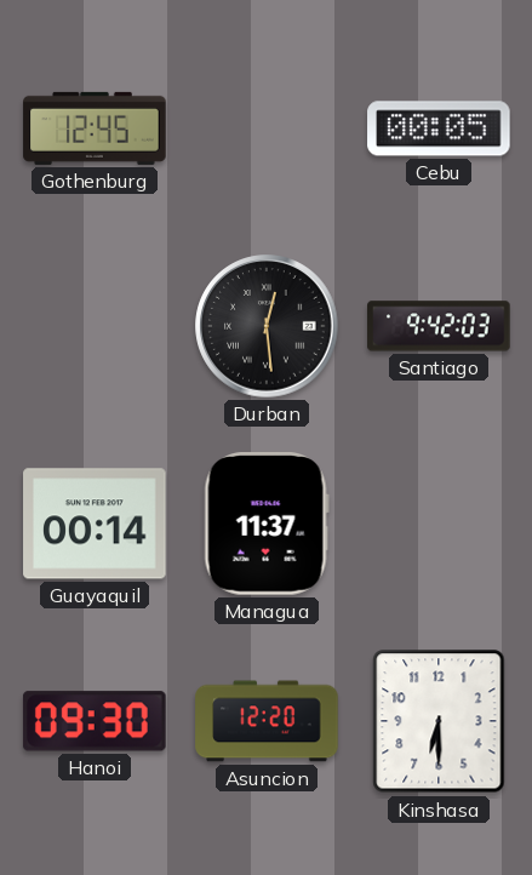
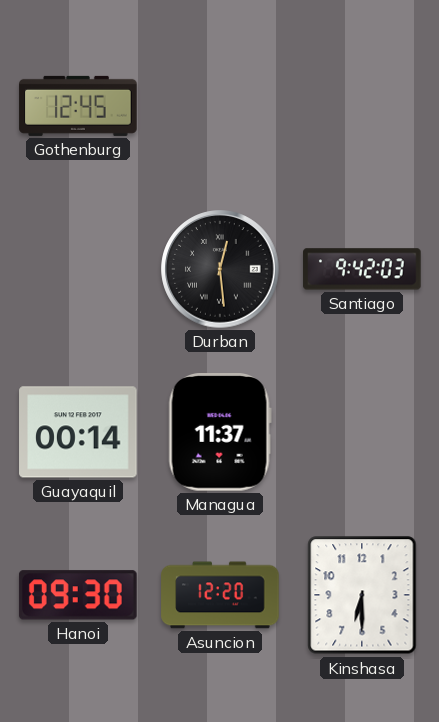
Cebu: 00:05 -> none (439, 128)
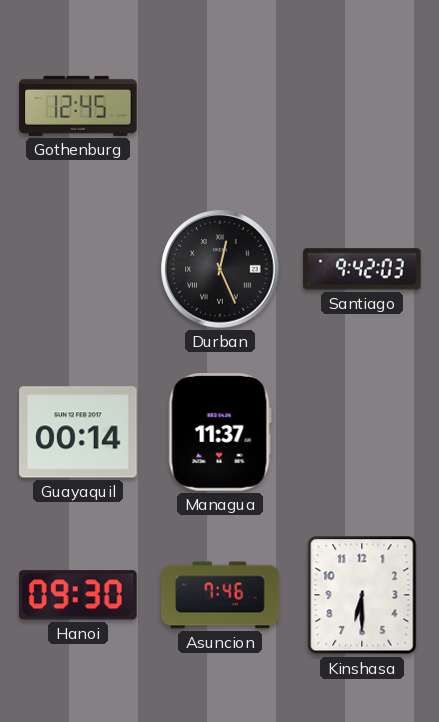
Durban: 12:29 -> 12:26 (220, 269)
Asuncion: 12:20 -> 7:46 (220, 595)
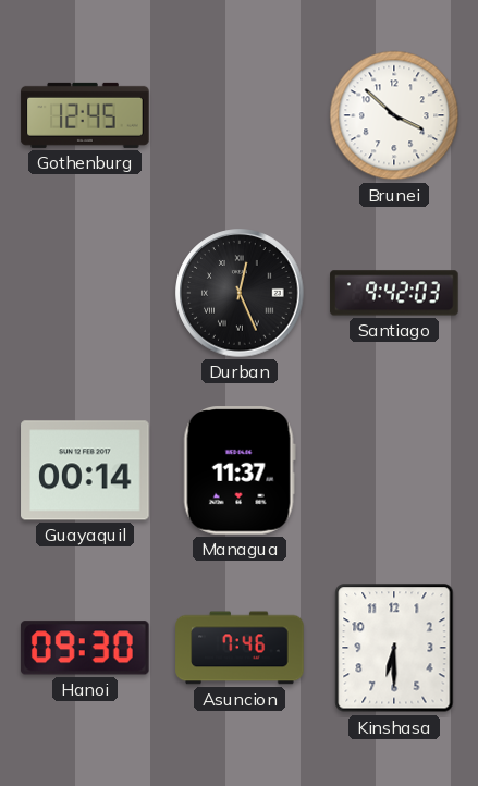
Brunei: none -> 3:52 (394, 115)
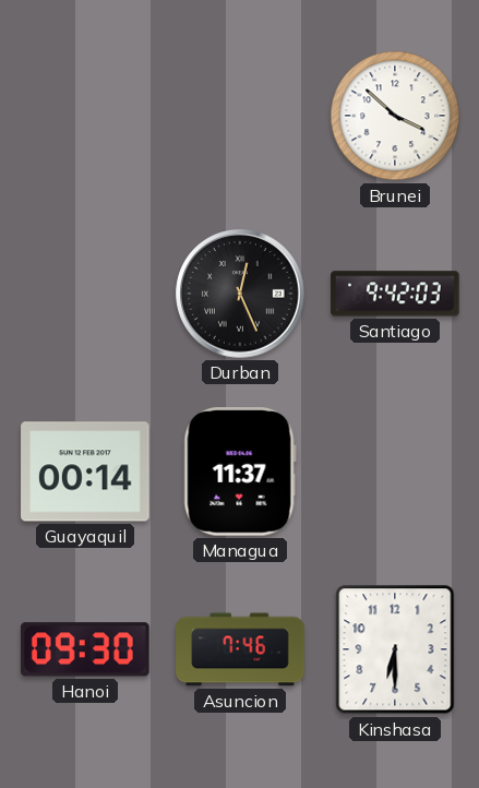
Gothenburg: 12:45 -> none (85, 115)
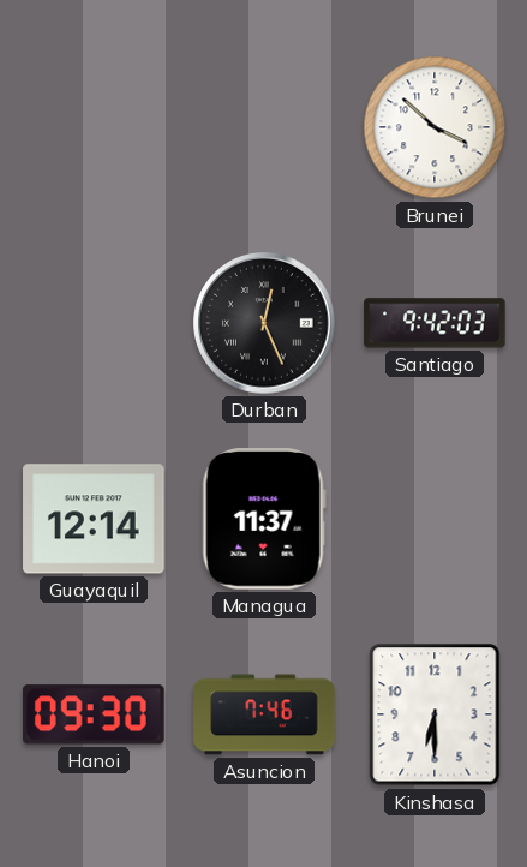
Guayaquil: 00:14 -> 12:14 (94, 519)
